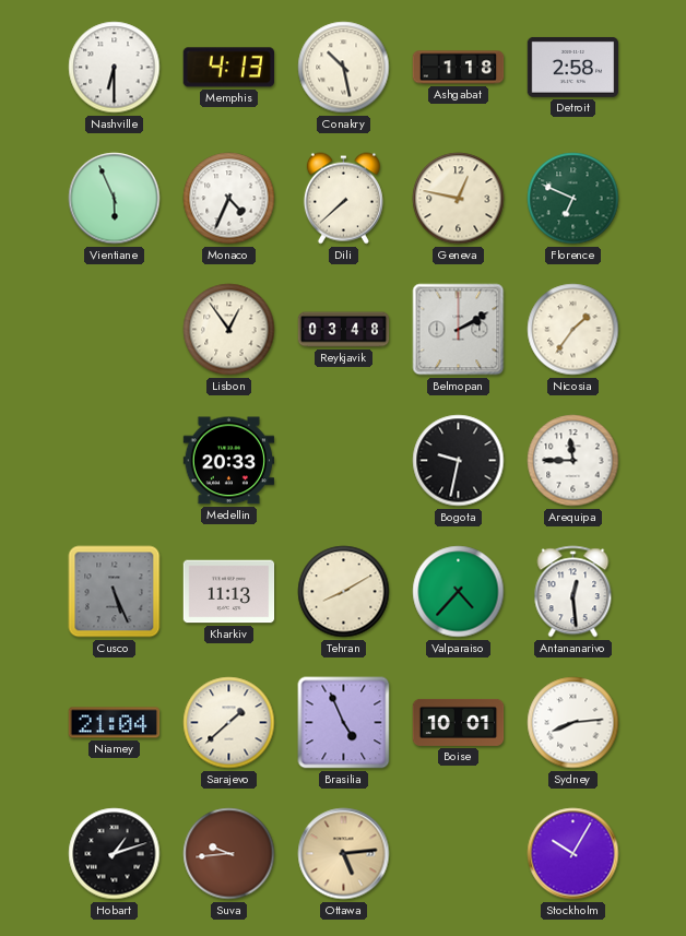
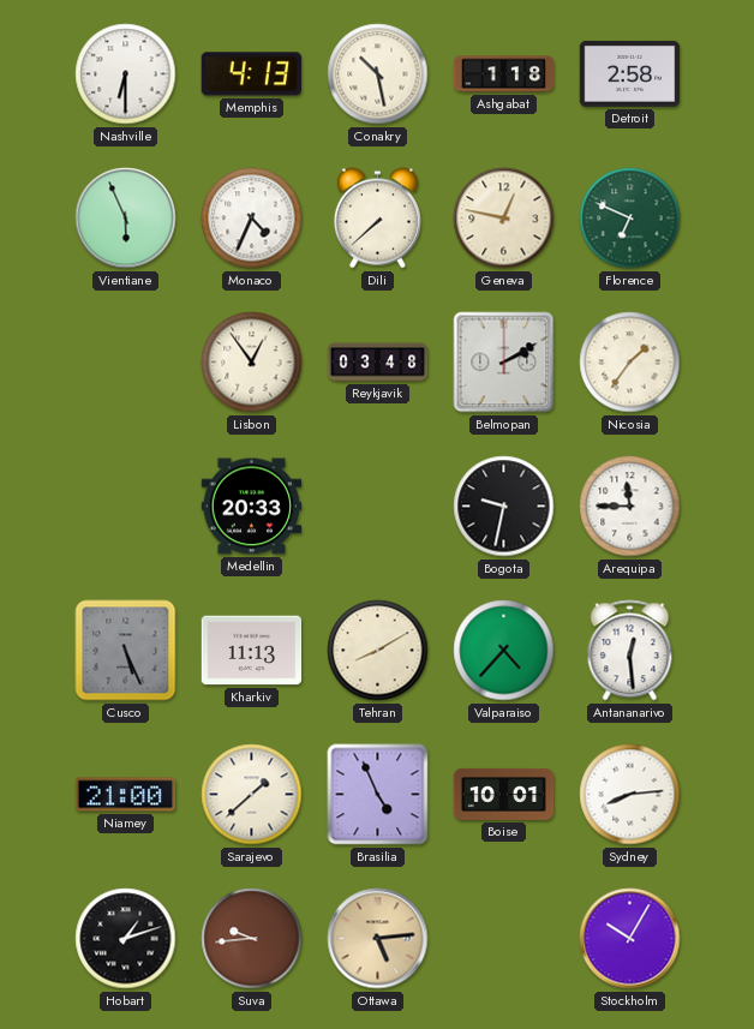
Niamey: 21:04 -> 21:00 (126, 795)
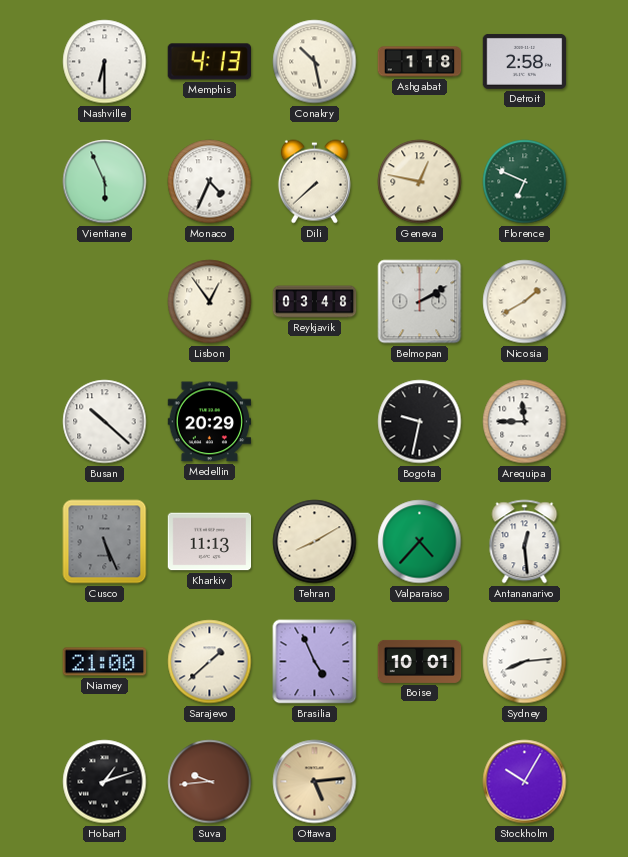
Nicosia: 1:36 -> 1:40 (525, 302)
Busan: none -> 10:22 (105, 422)
Medellin: 20:33 -> 20:29 (210, 422)
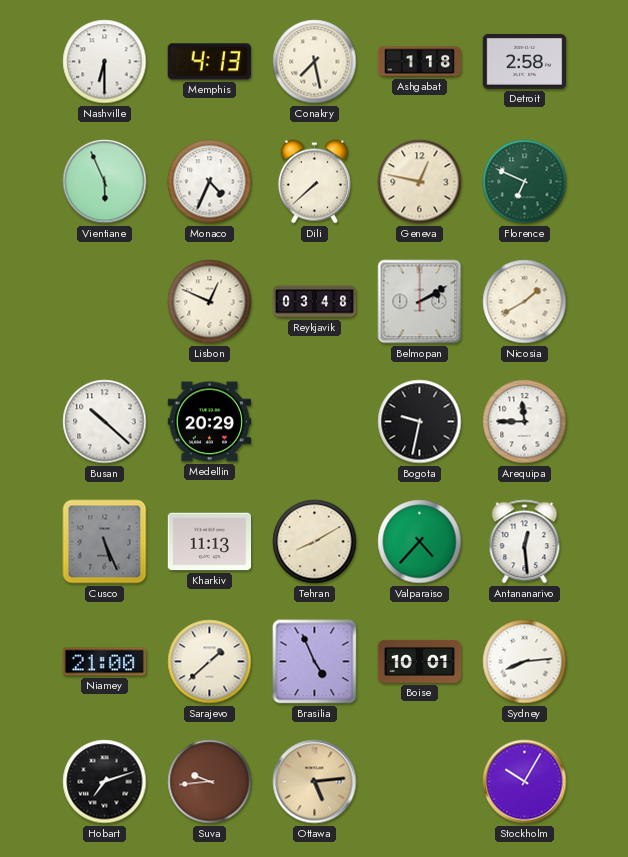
Conakry: 10:28 -> 7:28 (315, 62)
Lisbon: 12:54 -> 12:49 (210, 302)
Hobart: 1:12 -> 7:12 (105, 782)
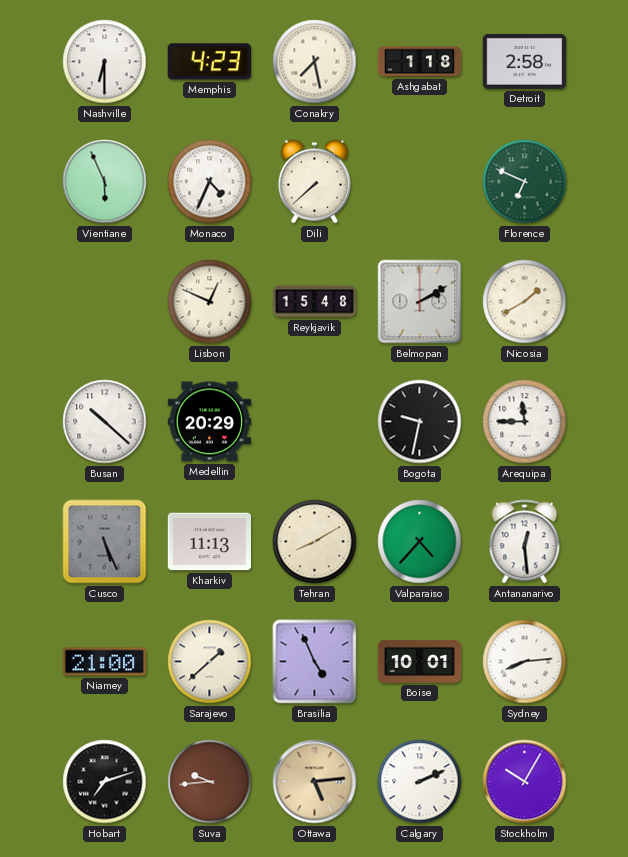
Memphis: 4:13 -> 4:23 (209, 62)
Geneva: 12:47 -> none (420, 182)
Reykjavik: 03:48 -> 15:48 (315, 302)
Calgary: none -> 2:11 (420, 782)
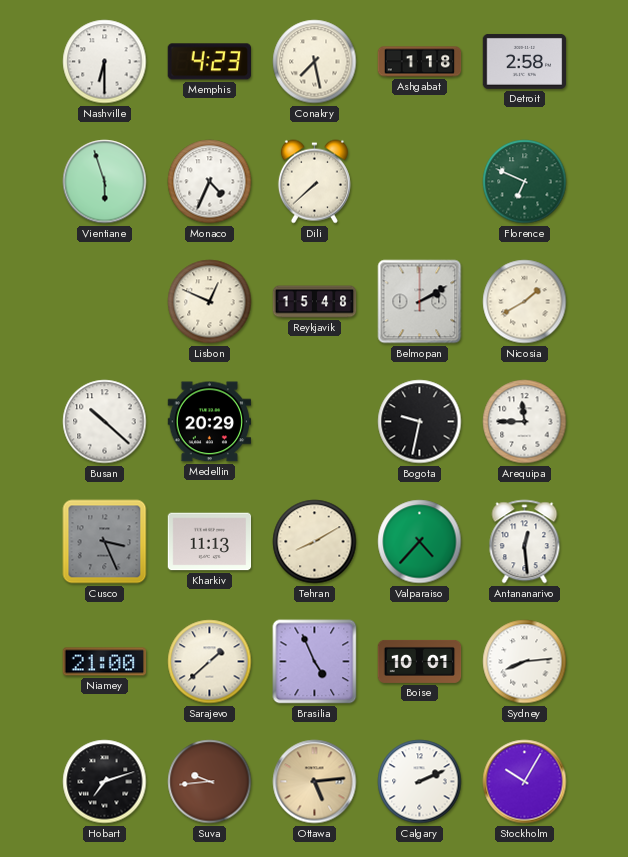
Vientiane: 5:56 -> 5:57 (105, 182)
Cusco: 5:26 -> 3:26 (105, 542)
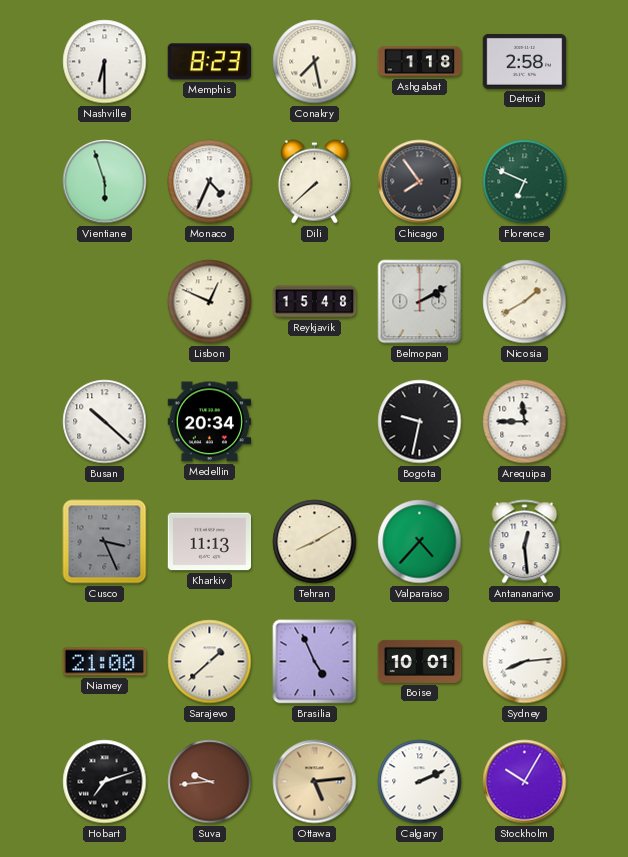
Memphis: 4:23 -> 8:23 (209, 62)
Chicago: none -> 7:54 (420, 182)
Medellin: 20:29 -> 20:34 (210, 422)
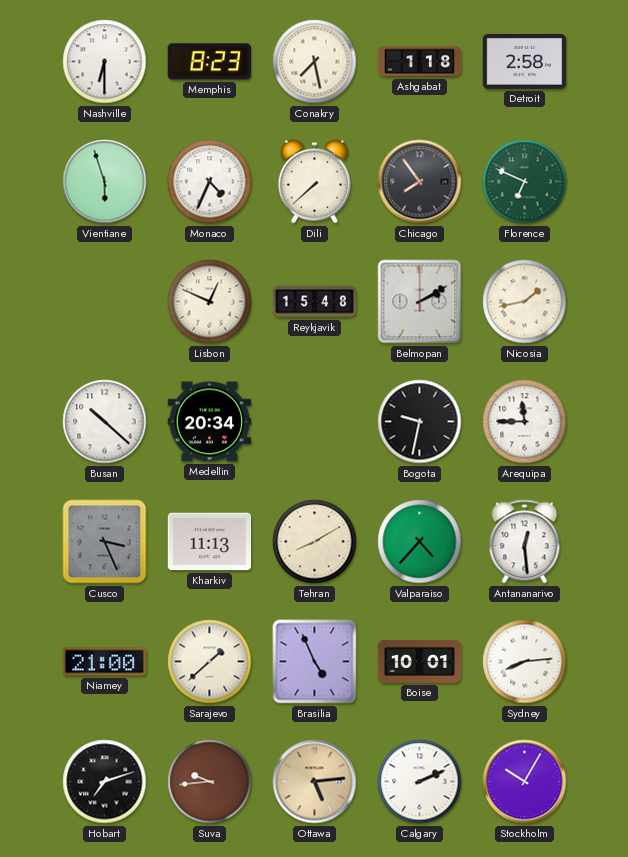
Nicosia: 1:40 -> 1:43 (525, 302)
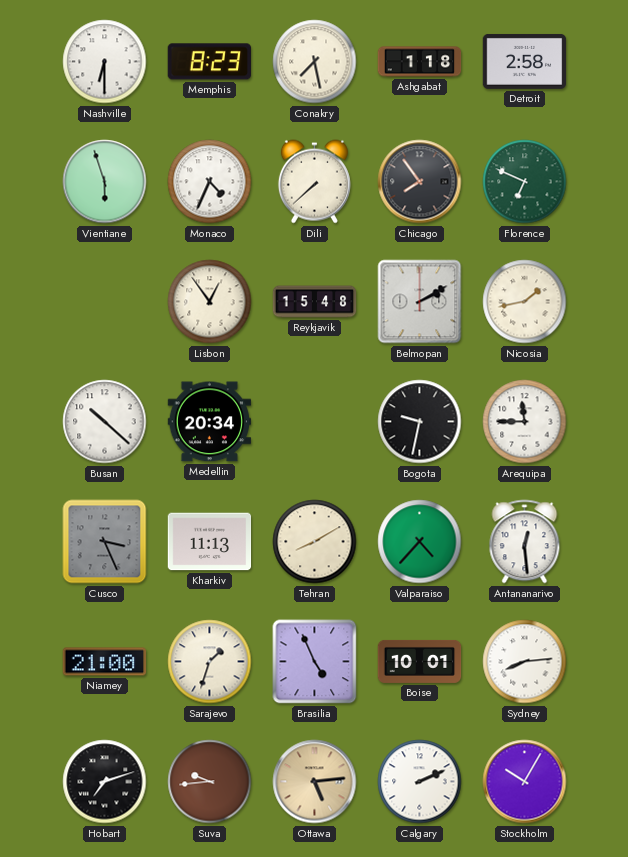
Lisbon: 12:49 -> 12:54 (210, 302)
Sarajevo: 1:38 -> 1:33 (210, 662)
